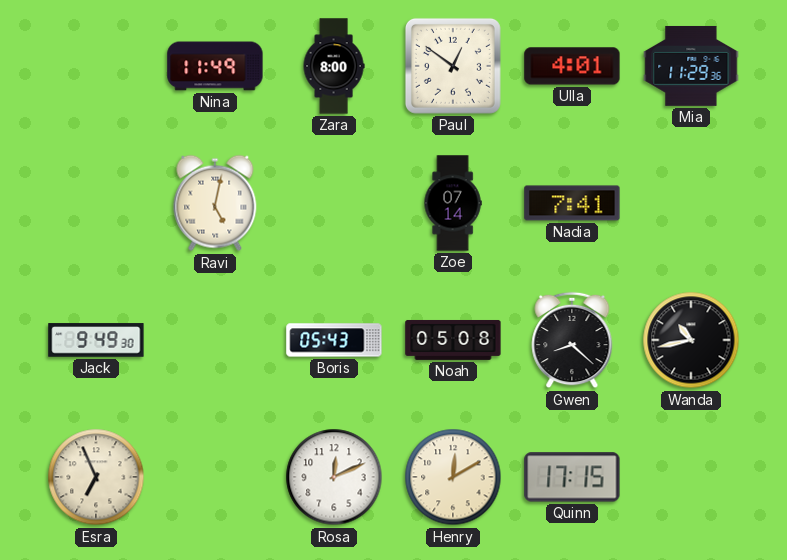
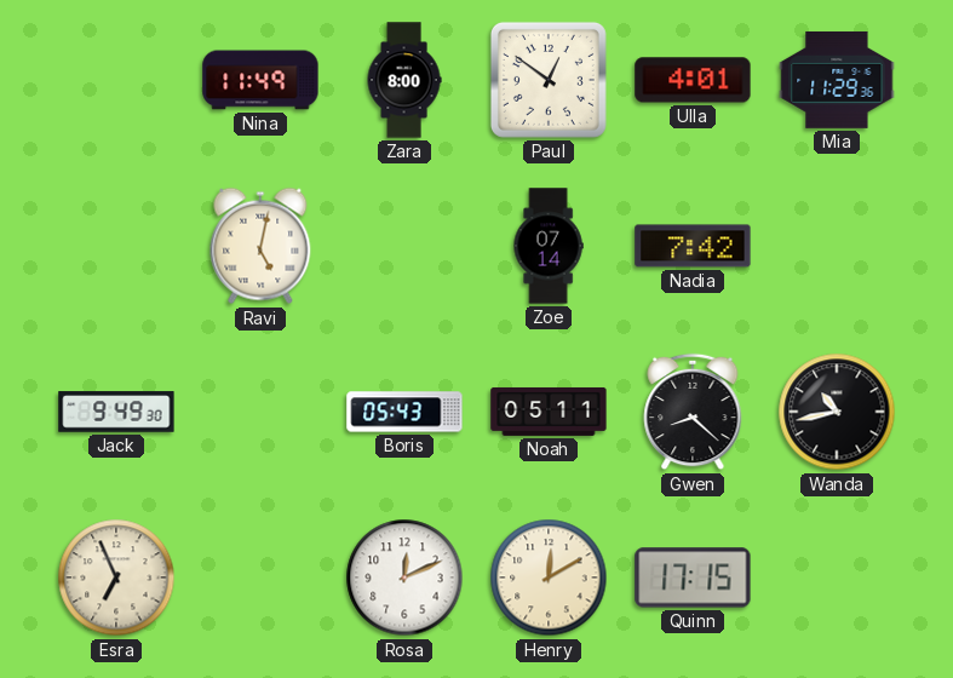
Nadia: 7:41 -> 7:42 (693, 246)
Noah: 05:08 -> 05:11 (549, 412)
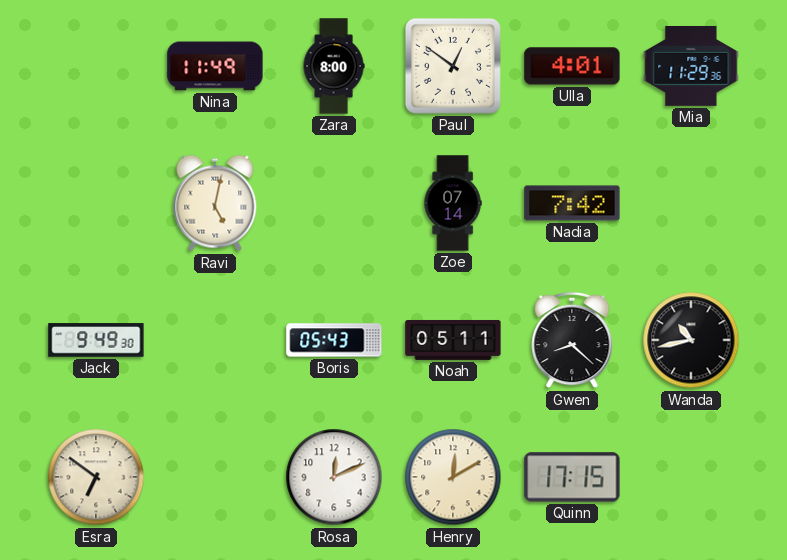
Esra: 6:56 -> 6:51 (96, 477)
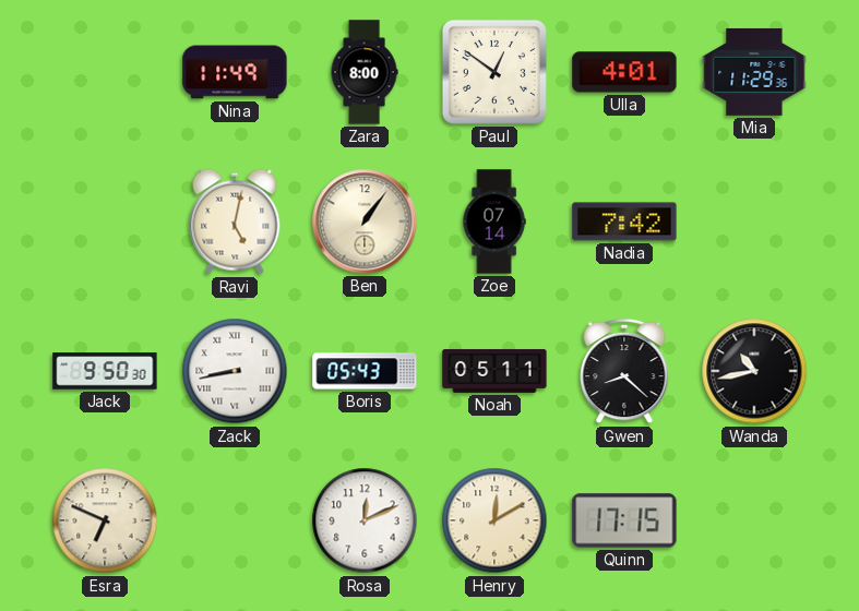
Ben: none -> 1:06 (365, 221)
Jack: 9:49 -> 9:50 (105, 371)
Zack: none -> 8:43 (235, 371)
Esra: 6:51 -> 6:49 (105, 520)
